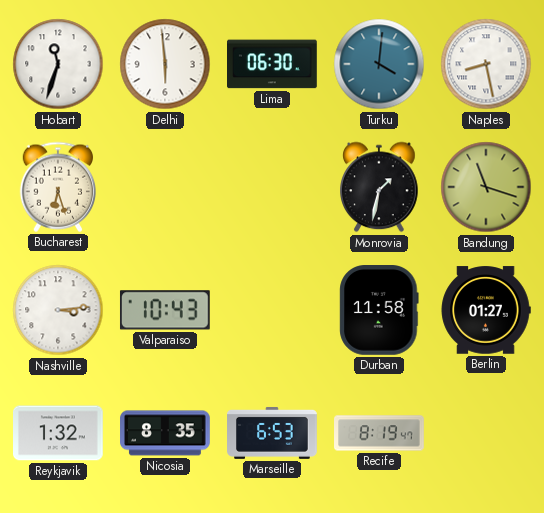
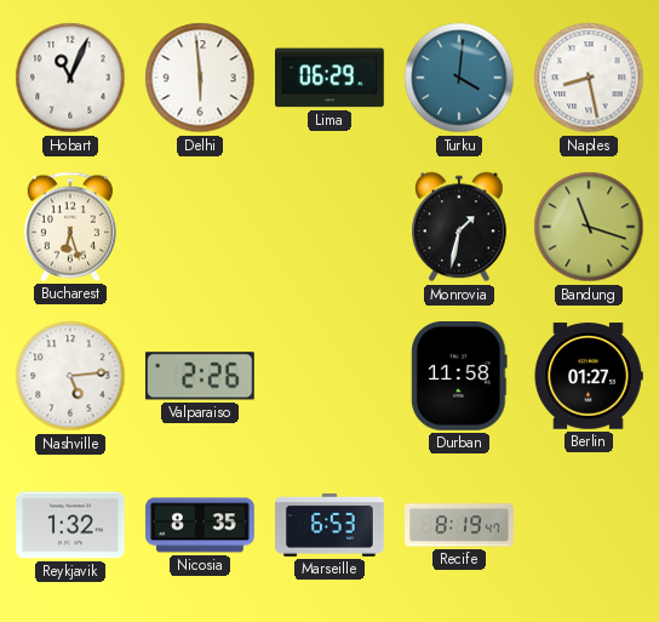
Hobart: 11:33 -> 11:04 (70, 78)
Lima: 06:30 -> 06:29 (331, 78)
Nashville: 3:14 -> 5:14 (70, 376)
Valparaiso: 10:43 -> 2:26 (200, 376)
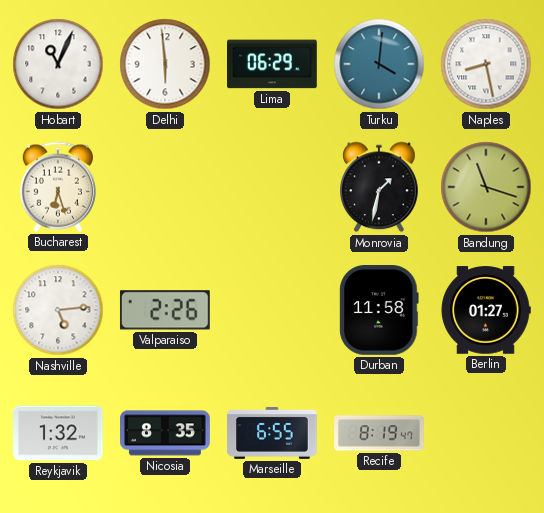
Marseille: 6:53 -> 6:55 (272, 433)
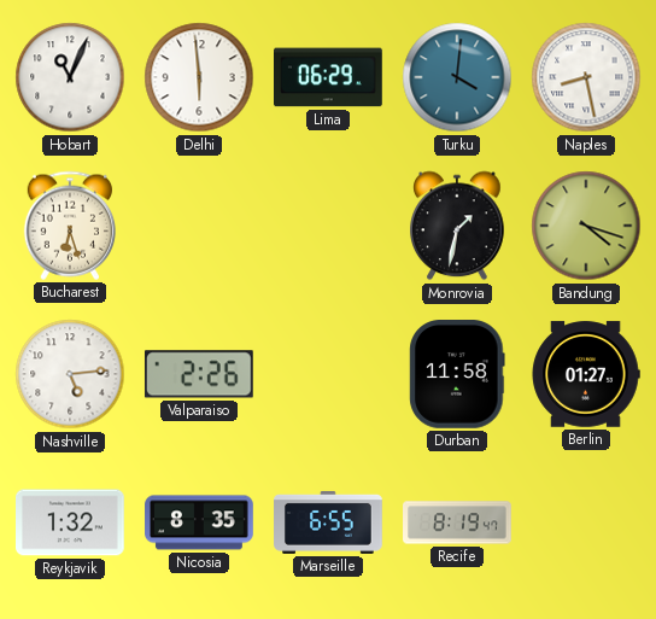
Bandung: 11:18 -> 4:18 (586, 226)
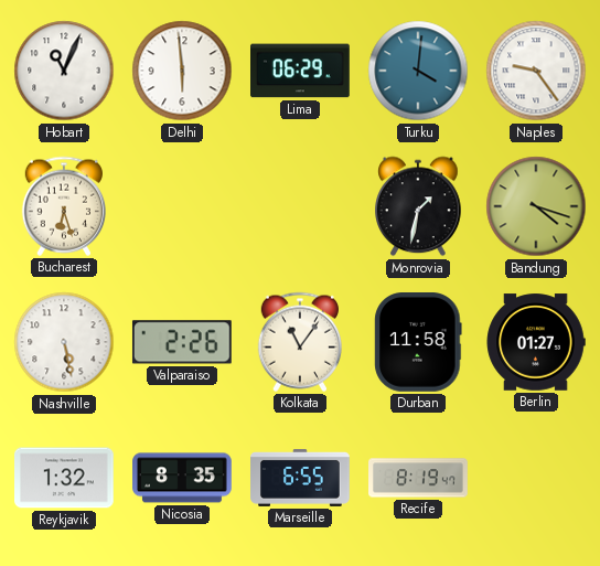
Naples: 8:28 -> 9:24 (536, 71)
Nashville: 5:14 -> 5:28 (64, 342)
Kolkata: none -> 11:06 (299, 342)
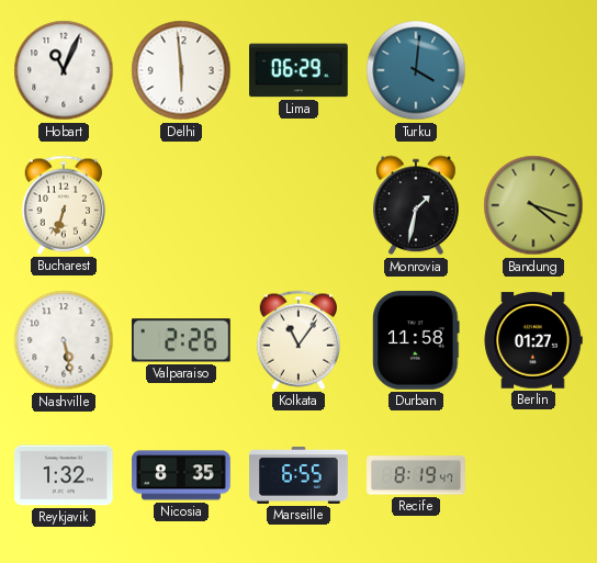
Naples: 9:24 -> none (536, 71)
Bucharest: 6:27 -> 6:33 (63, 205)
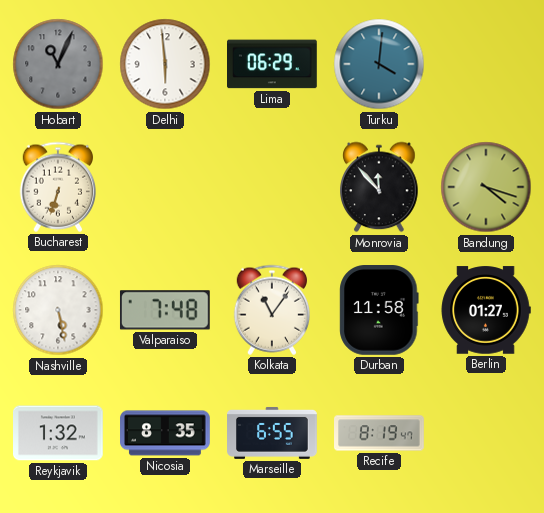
Hobart dial: white -> grey (58, 64)
Monrovia: 1:32 -> 11:53 (379, 187)
Valparaiso: 2:26 -> 7:48 (165, 310)
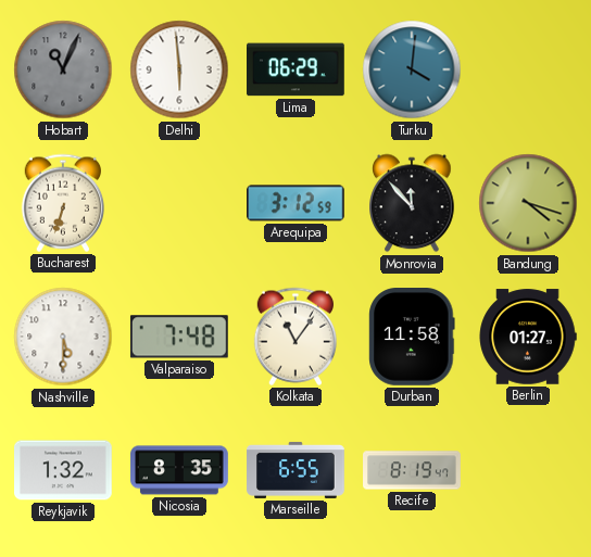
Arequipa: none -> 3:12 (297, 203)
Nashville: 5:28 -> 5:30 (63, 337)
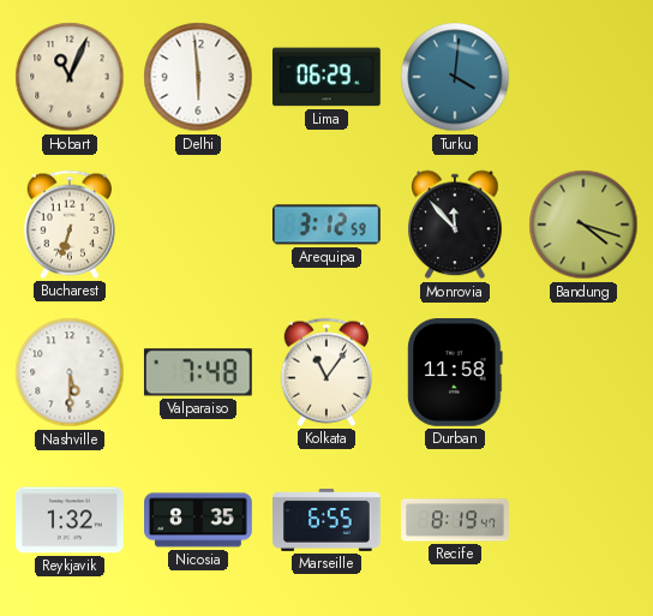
Hobart dial: grey -> cream (70, 77)
Berlin: 01:27 -> none (528, 337)
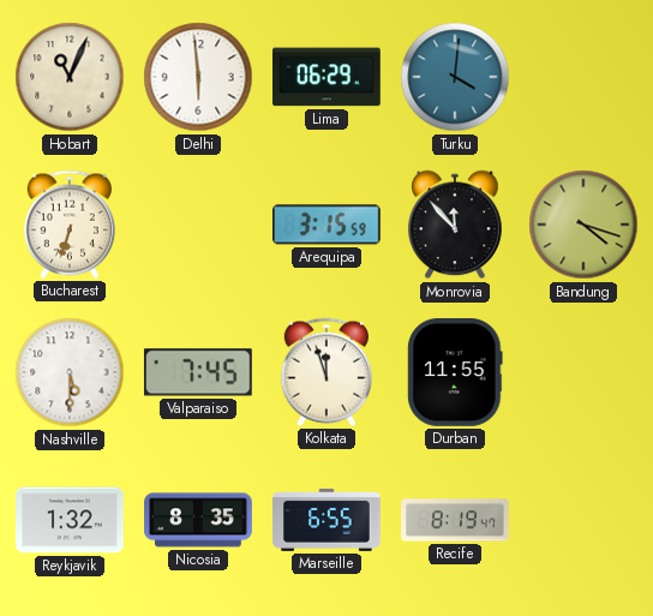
Arequipa: 3:12 -> 3:15 (328, 225)
Valparaiso: 7:48 -> 7:45 (198, 372)
Kolkata: 11:06 -> 11:57 (325, 372)
Durban: 11:58 -> 11:55 (455, 373)
